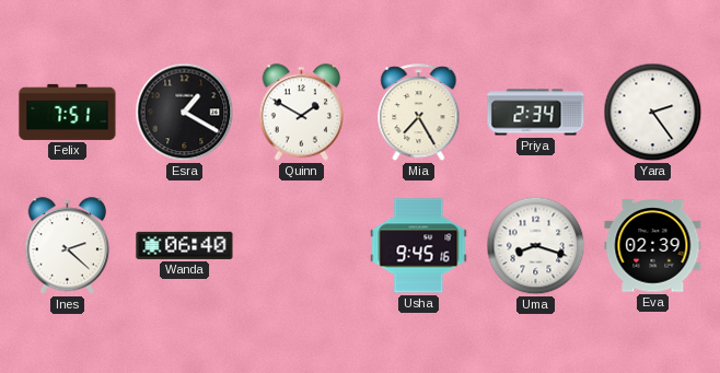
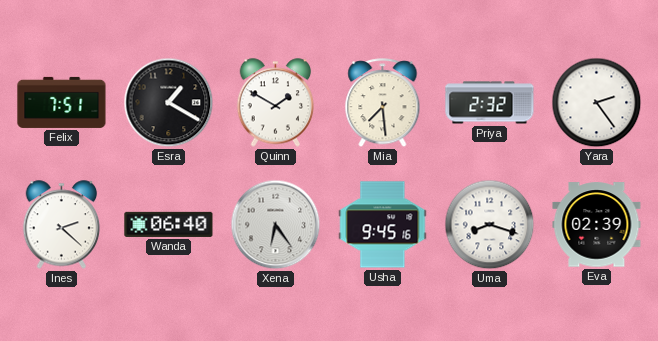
Mia: 7:25 -> 7:29 (383, 103)
Priya: 2:34 -> 2:32 (490, 103)
Xena: none -> 6:24 (276, 225)
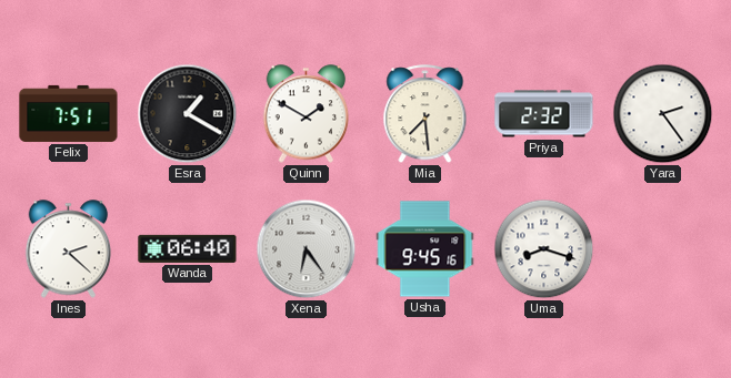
Eva: 02:39 -> none (597, 225)
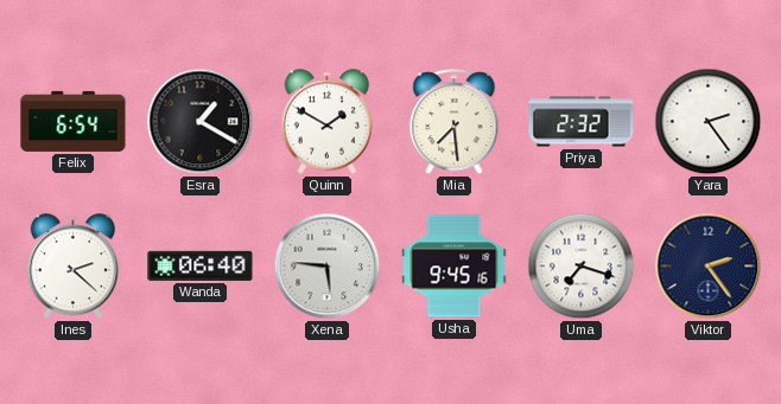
Felix: 7:51 -> 6:54 (74, 121)
Xena: 6:24 -> 5:46 (328, 267)
Uma: 8:18 -> 7:18 (582, 267)
Viktor: none -> 2:24 (709, 267)
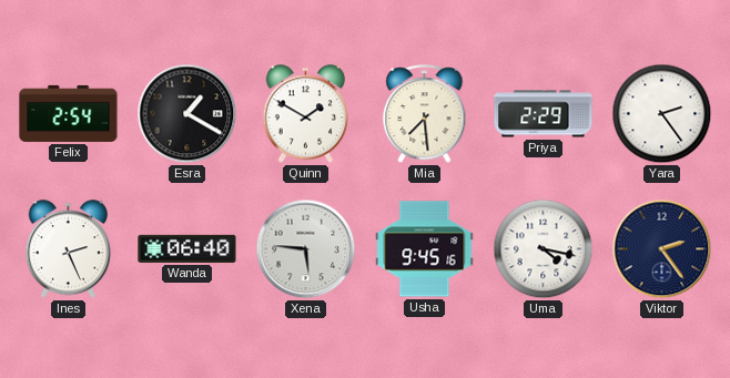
Felix: 6:54 -> 2:54 (69, 113)
Priya: 2:32 -> 2:29 (544, 114)
Ines: 2:22 -> 2:26 (69, 249)
Uma: 7:18 -> 4:17 (544, 249)
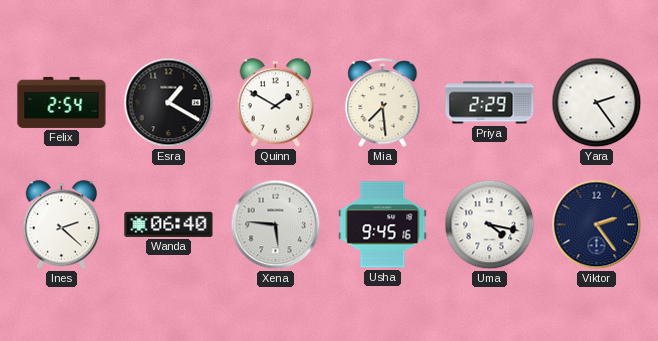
Ines: 2:26 -> 2:22 (62, 225)
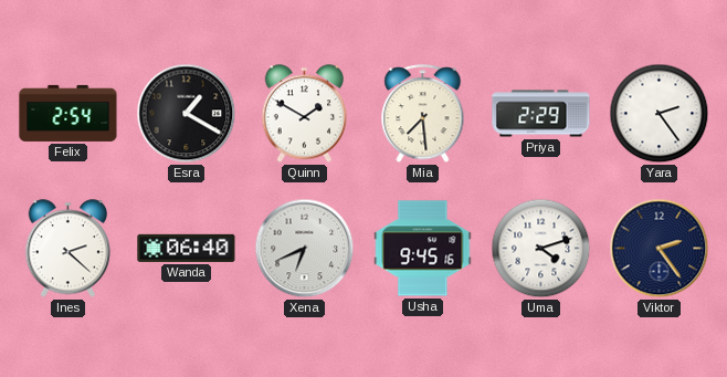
Xena: 5:46 -> 6:41 (305, 249)
Uma: 4:17 -> 4:12 (541, 249)
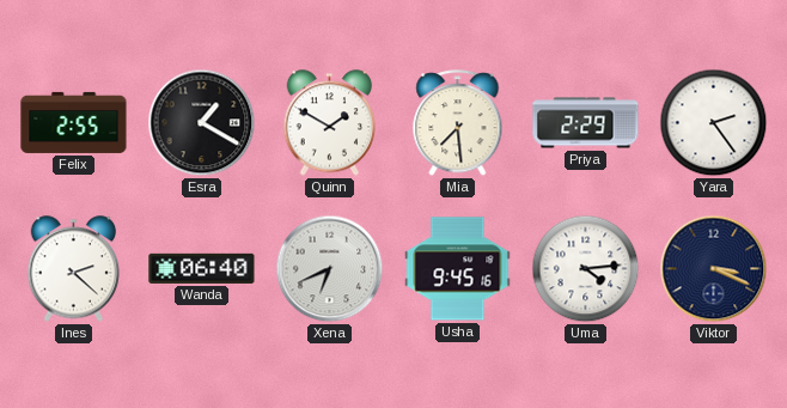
Felix: 2:54 -> 2:55 (74, 122)
Uma: 4:12 -> 4:14 (586, 269)
Viktor: 2:24 -> 3:19 (714, 269)
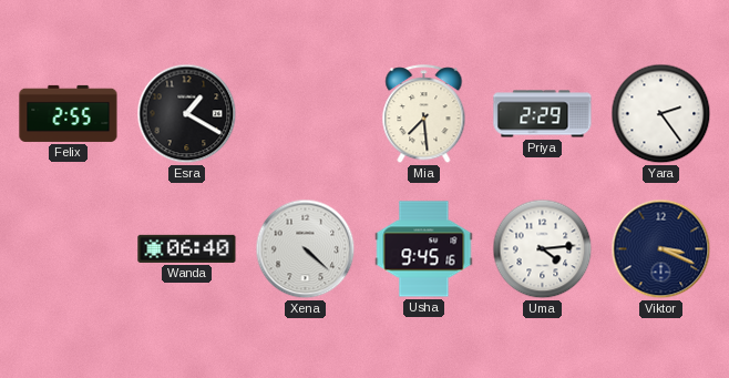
Quinn: 1:50 -> none (330, 123)
Ines: 2:22 -> none (74, 269)
Xena: 6:41 -> 4:22 (306, 249)
